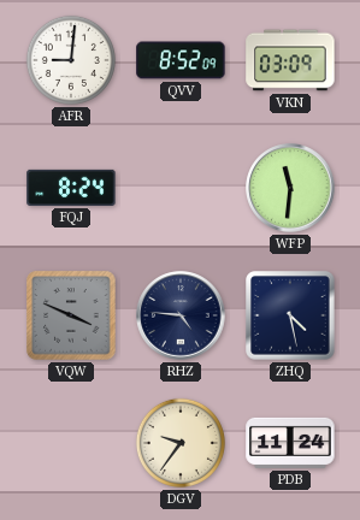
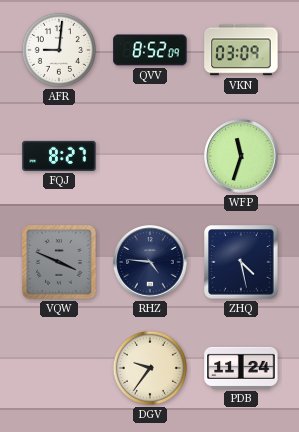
FQJ: 8:24 -> 8:27 (59, 156)
WFP: 11:31 -> 11:33 (241, 156)
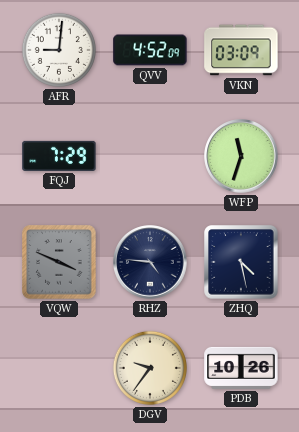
QVV: 8:52 -> 4:52 (150, 50)
FQJ: 8:27 -> 7:29 (59, 156)
PDB: 11:24 -> 10:26 (241, 368)
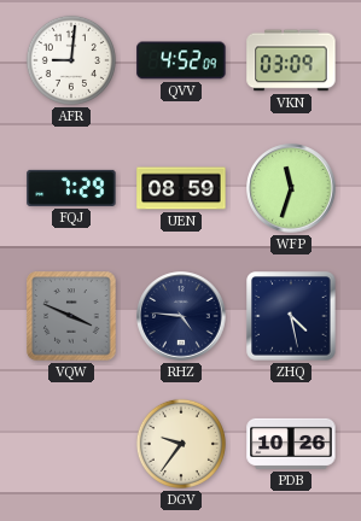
UEN: none -> 08:59 (181, 188)
